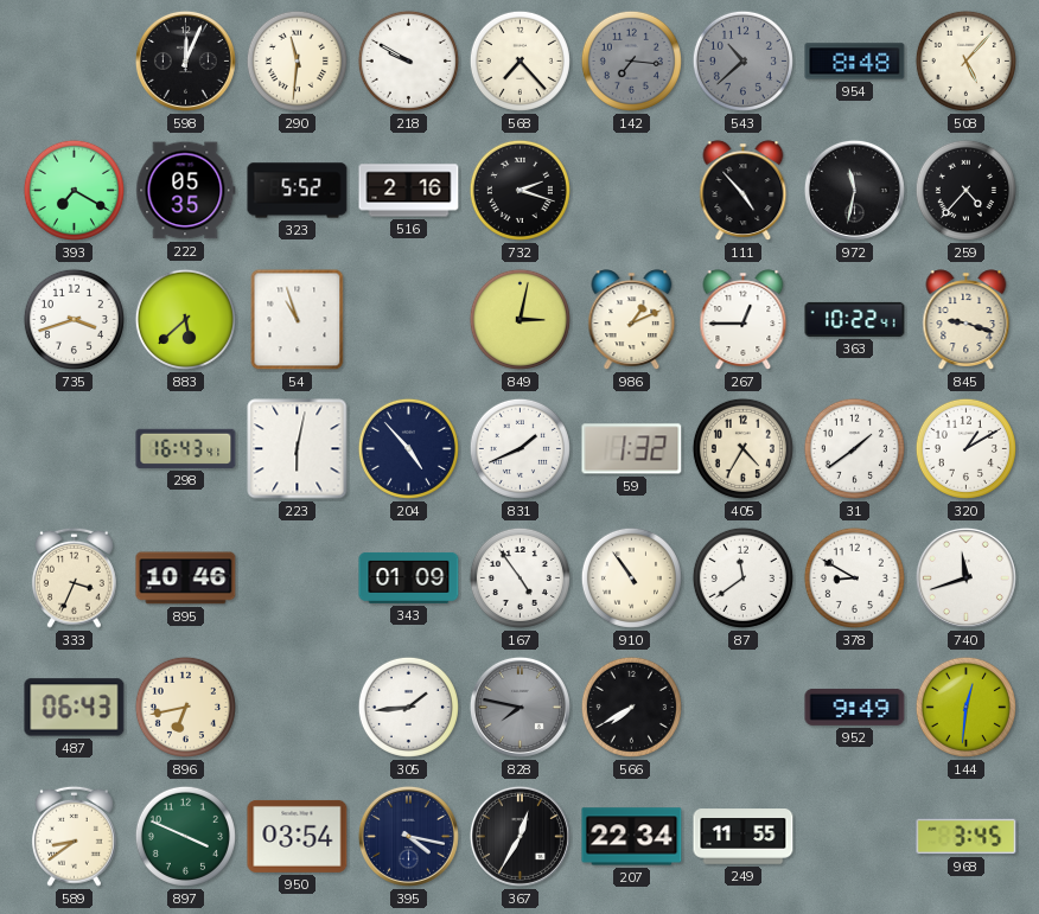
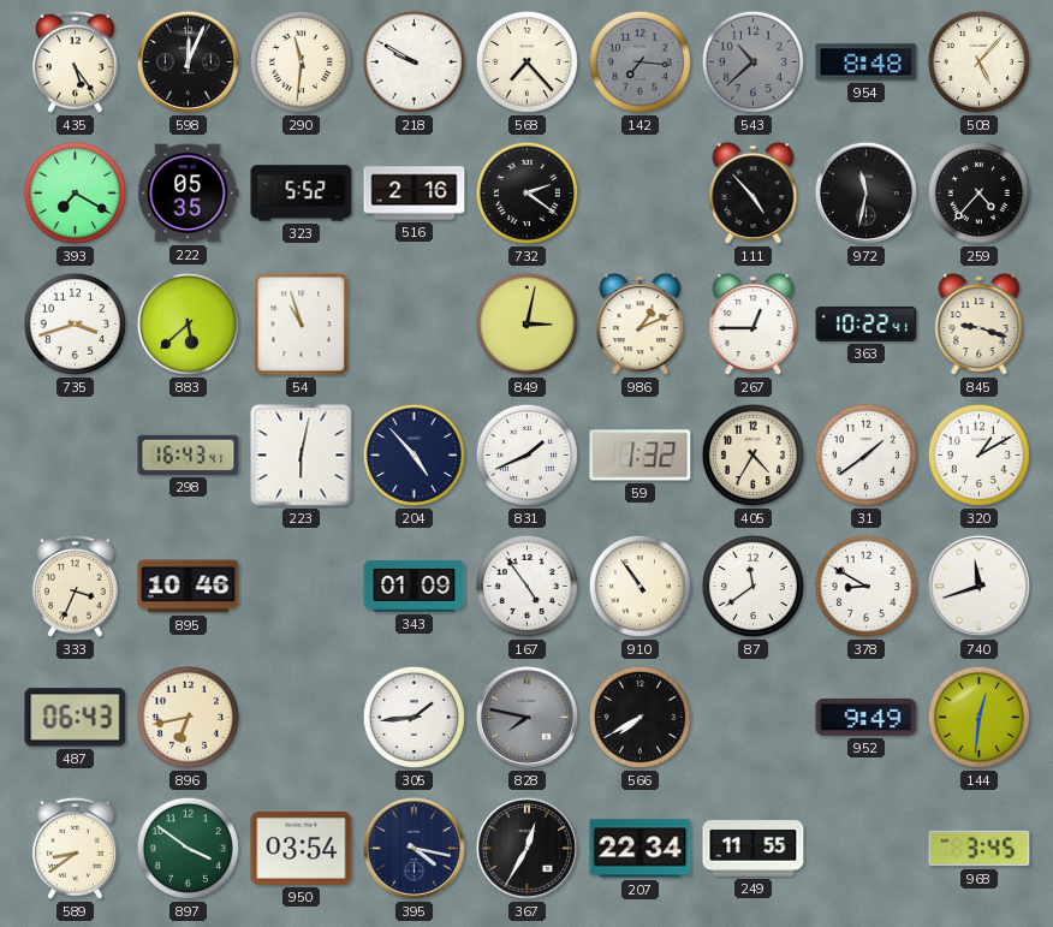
435: none -> 5:24 (75, 61)
732: 2:18 -> 2:21 (526, 192)
897: 3:49 -> 3:51 (188, 848)
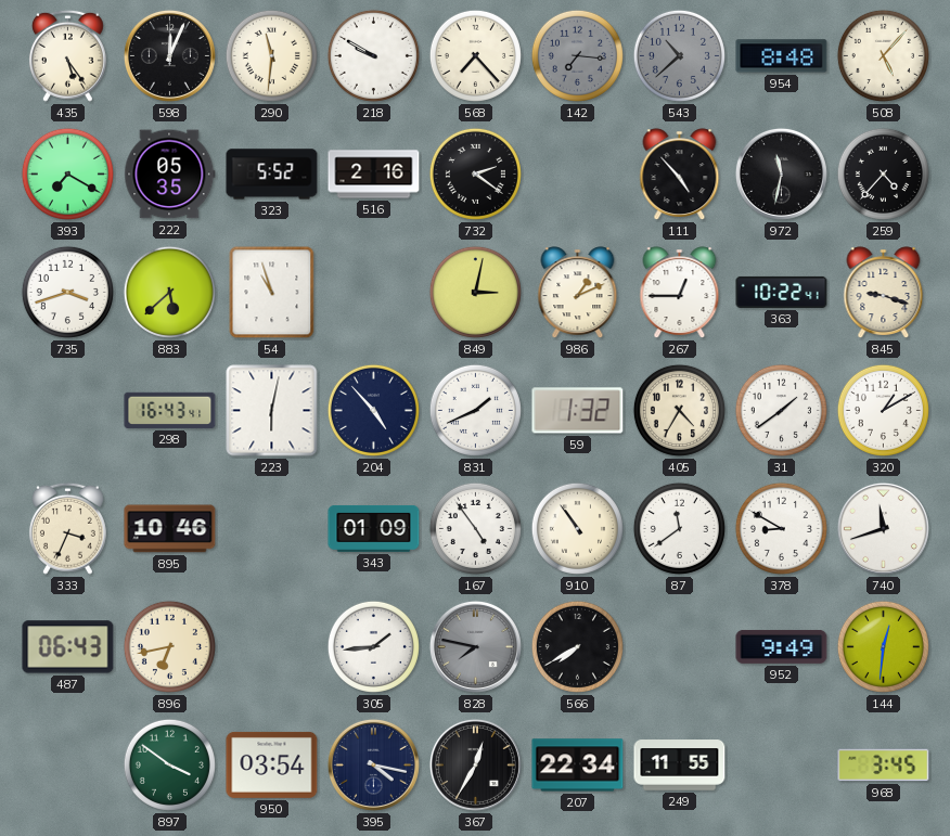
589: 8:39 -> none (75, 848)
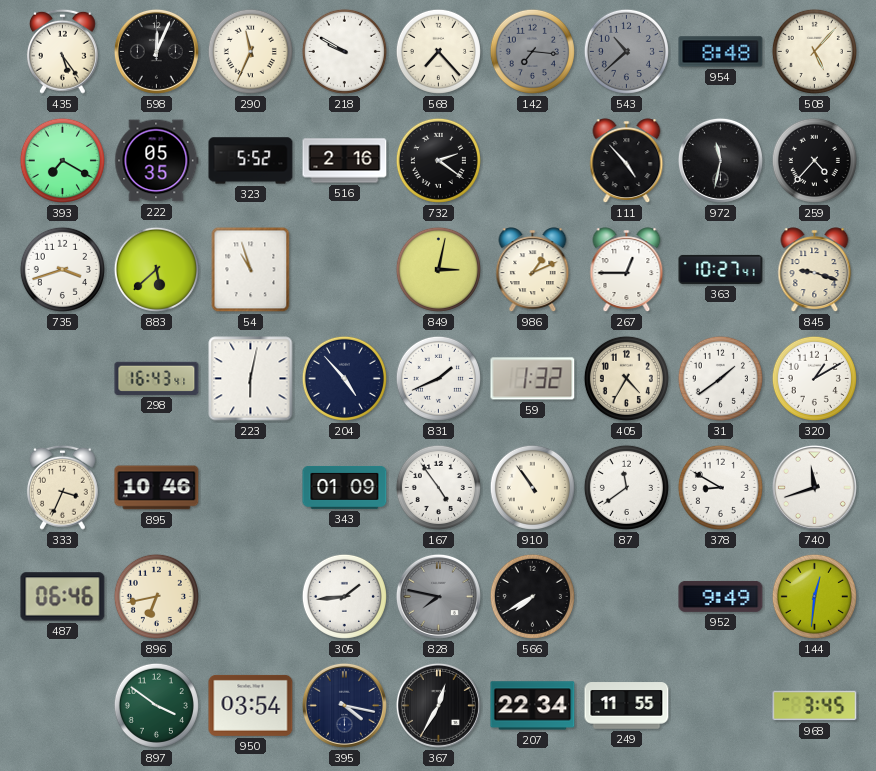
290: 11:31 -> 11:34 (250, 51)
363: 10:22 -> 10:27 (721, 269)
487: 06:43 -> 06:46 (63, 597)
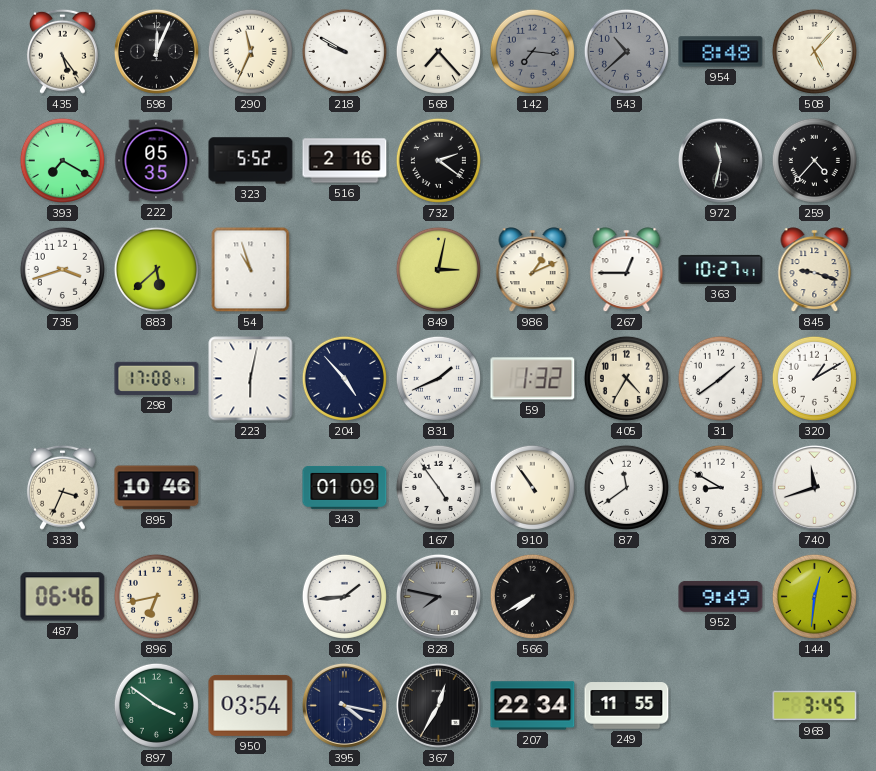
111: 4:53 -> none (627, 161)
298: 16:43 -> 17:08 (157, 378)
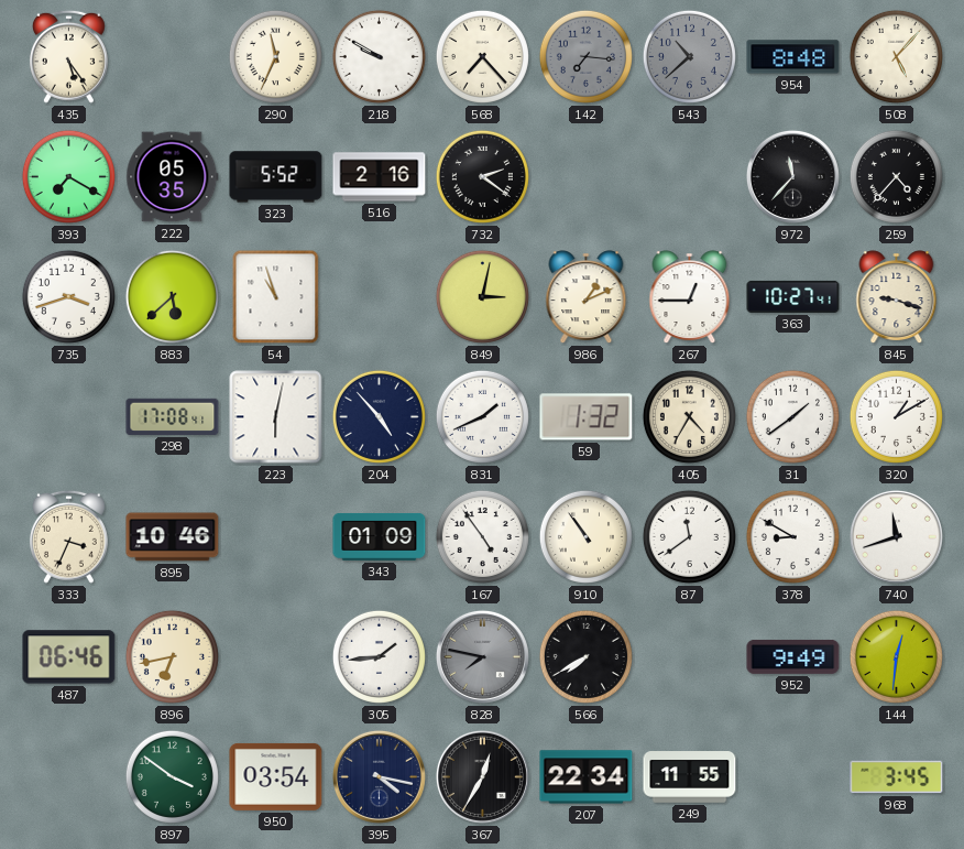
598: 12:04 -> none (156, 51)
972: 11:32 -> 11:37 (792, 176)
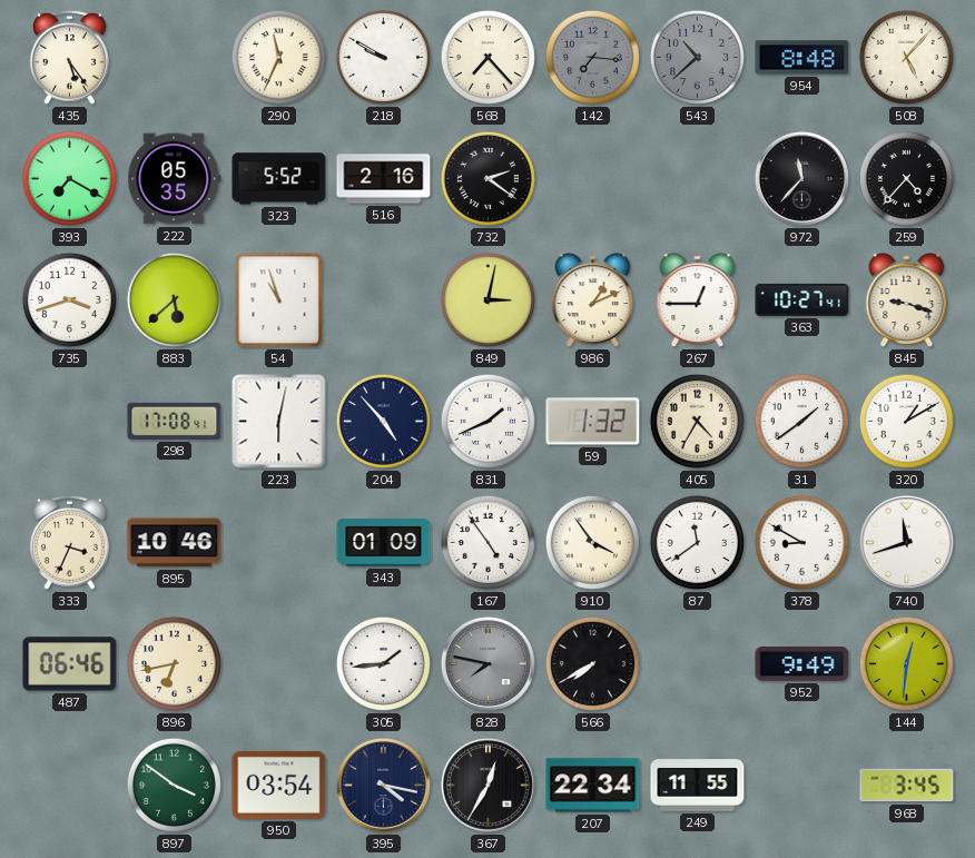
910: 10:54 -> 3:54 (592, 542)
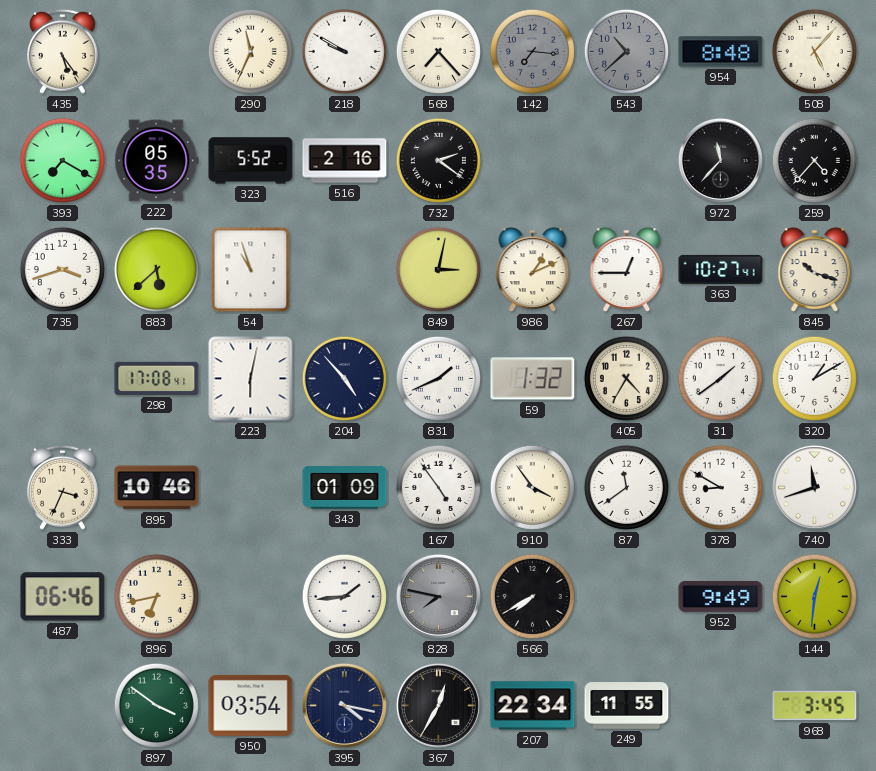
845: 9:18 -> 10:18 (815, 270)
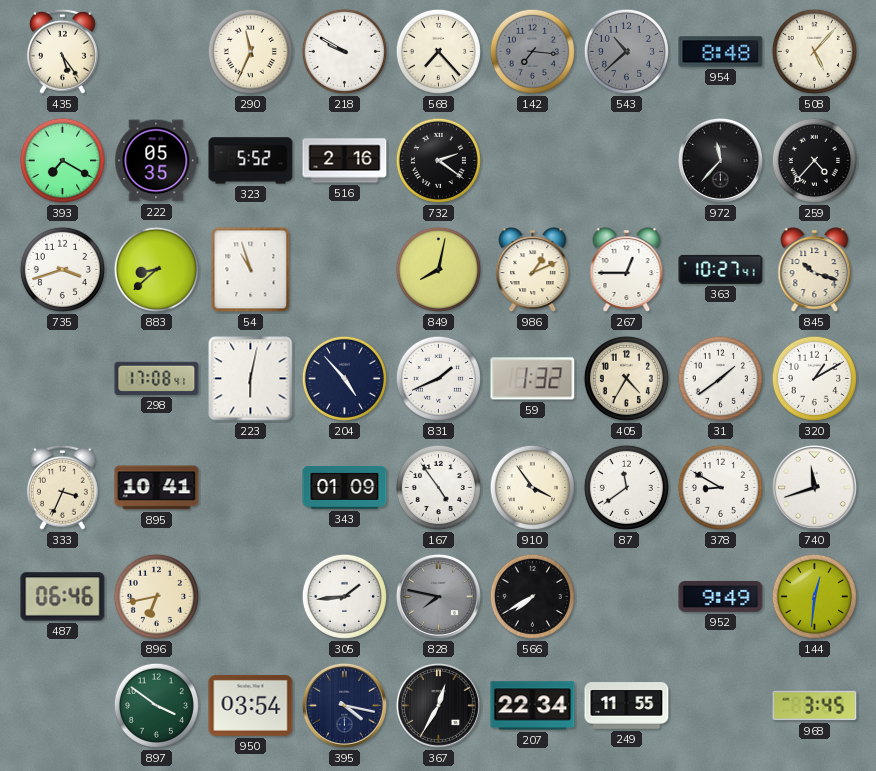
883: 5:38 -> 8:38 (156, 269)
849: 3:02 -> 8:02 (438, 269)
895: 10:46 -> 10:41 (157, 488)
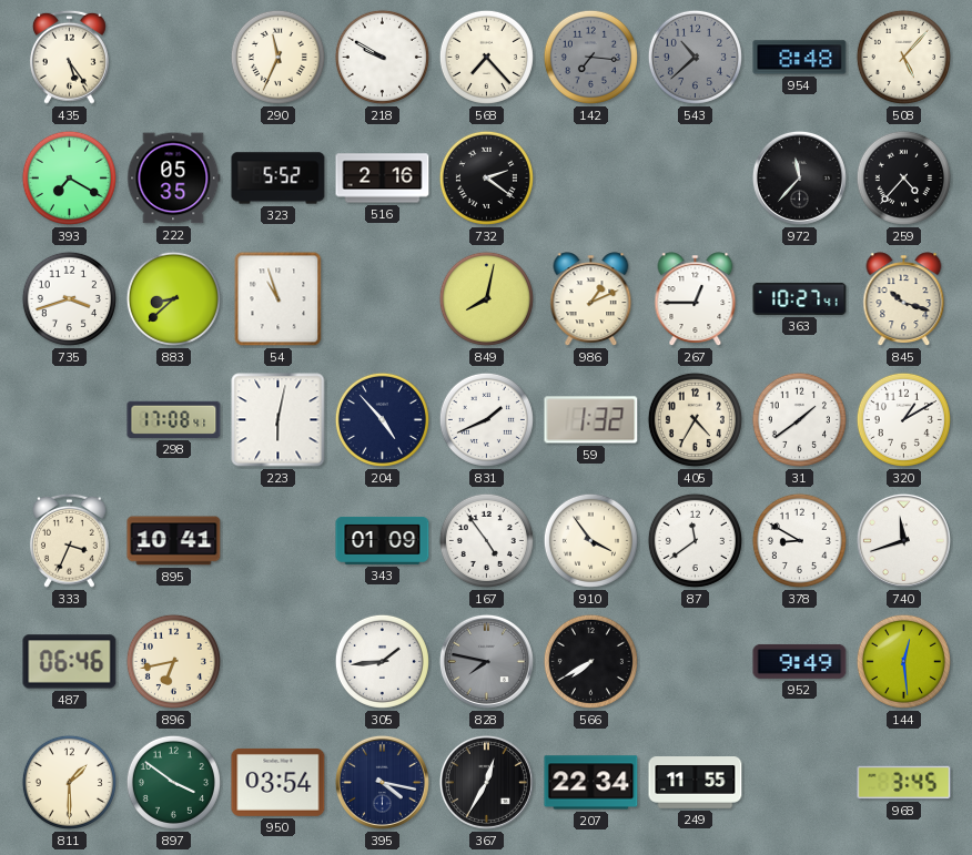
144: 12:31 -> 12:29 (903, 661)
811: none -> 1:30 (69, 782)
